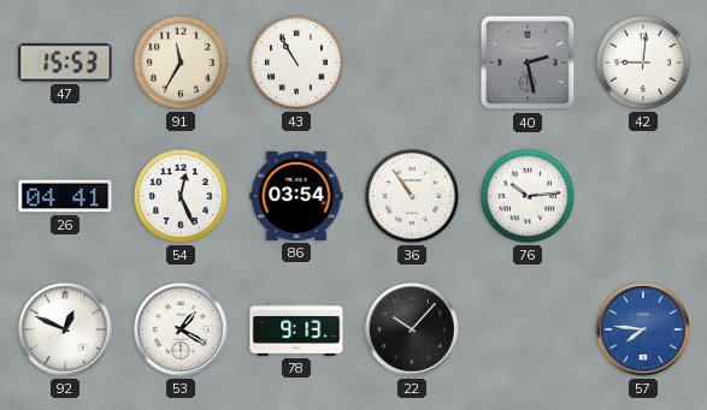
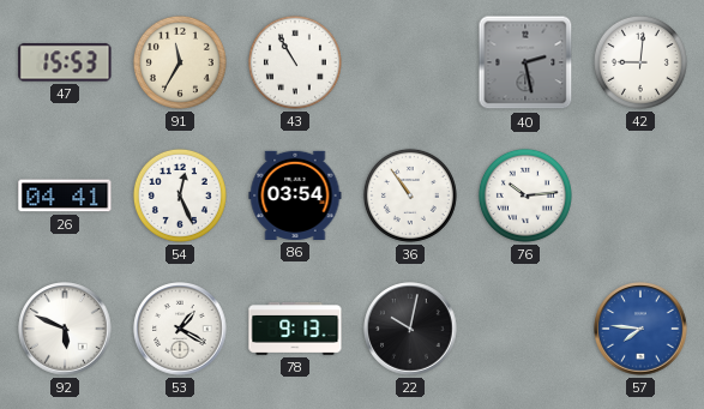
92: 12:49 -> 5:49 (65, 329)
22: 10:07 -> 10:02 (410, 329)
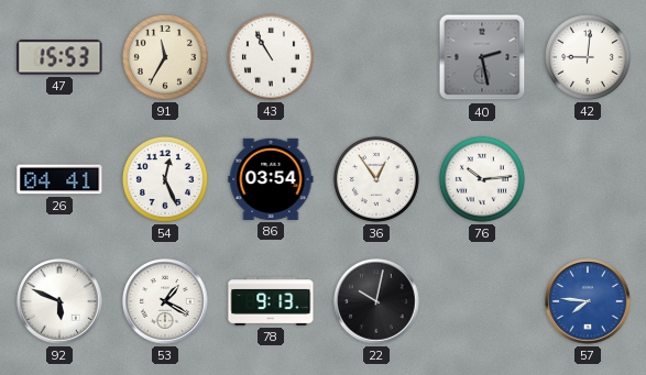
36: 10:54 -> 12:54 (376, 179)
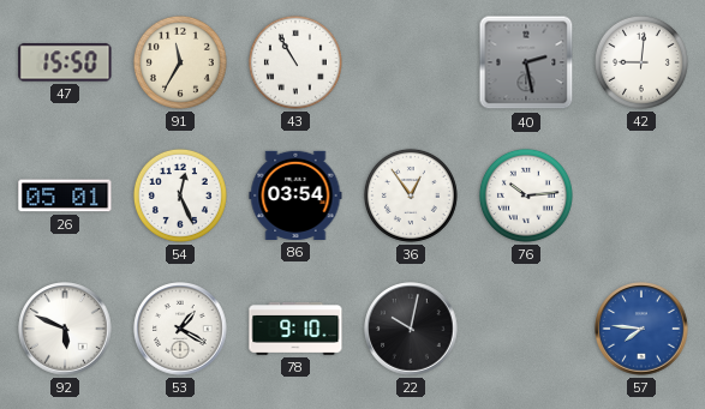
47: 15:53 -> 15:50 (65, 62)
26: 04:41 -> 05:01 (65, 196)
78: 9:13 -> 9:10 (295, 329)
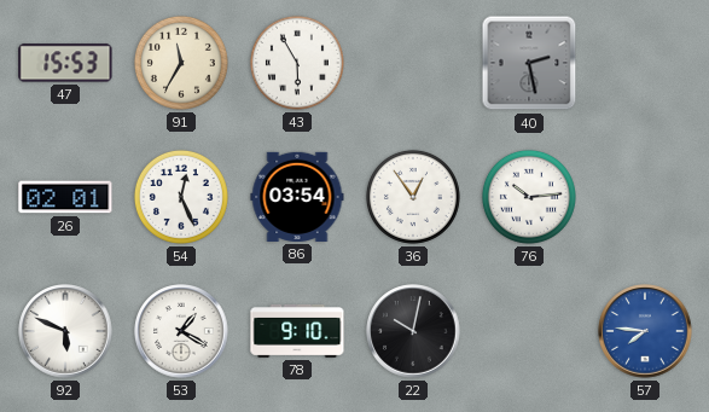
47: 15:50 -> 15:53 (65, 63)
43: 10:55 -> 5:55 (297, 63)
42: 9:01 -> none (641, 62)
26: 05:01 -> 02:01 (65, 197)
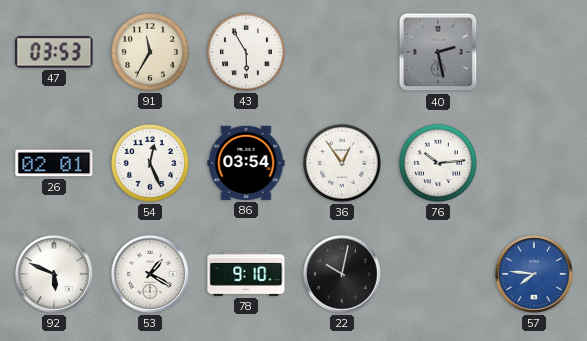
47: 15:53 -> 03:53 (54, 52)
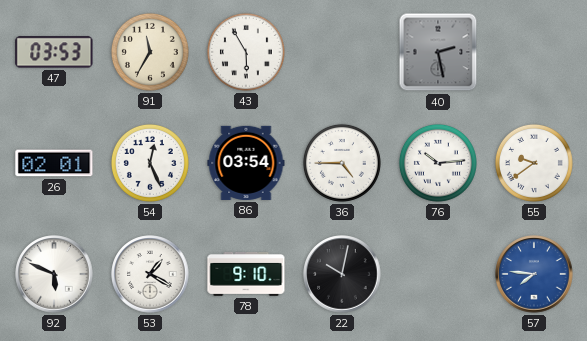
36: 12:54 -> 4:45 (342, 163)
55: none -> 9:39 (534, 163)
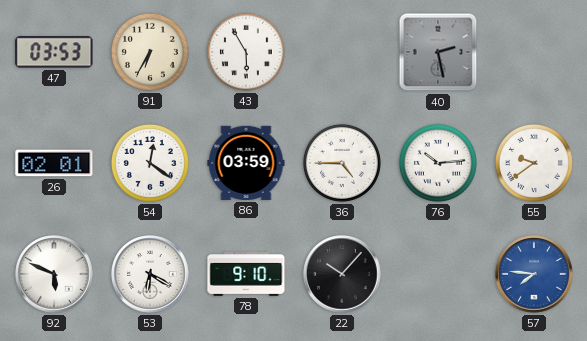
91: 11:35 -> 6:35 (150, 52)
54: 12:26 -> 12:21 (150, 163)
86: 03:54 -> 03:59 (246, 163)
53: 1:20 -> 6:20 (150, 274)
22: 10:02 -> 10:07 (342, 274)
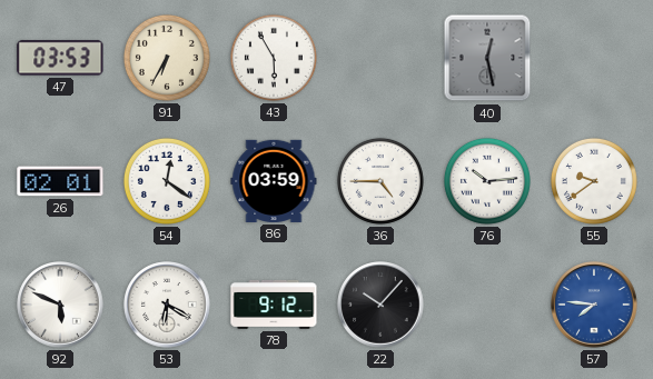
40: 2:28 -> 12:28 (487, 58)
78: 9:10 -> 9:12 (274, 305)
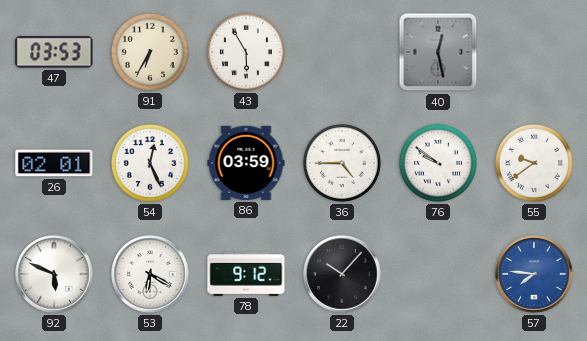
54: 12:21 -> 12:26 (150, 163)
76: 10:14 -> 9:51 (438, 163)
